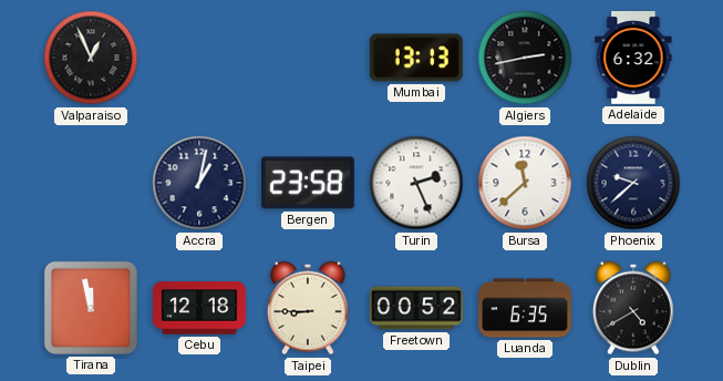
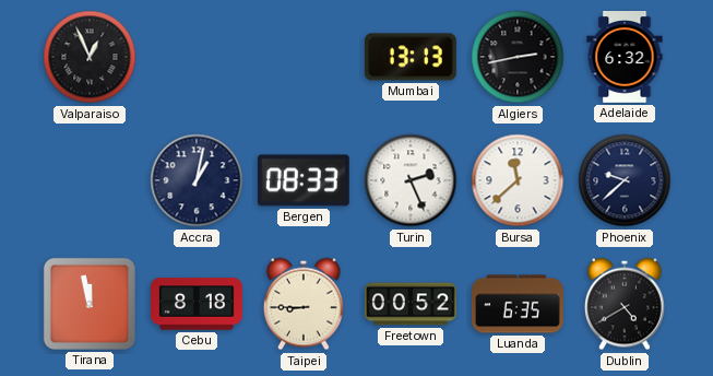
Bergen: 23:58 -> 08:33 (304, 180)
Cebu: 12:18 -> 8:18 (198, 304)
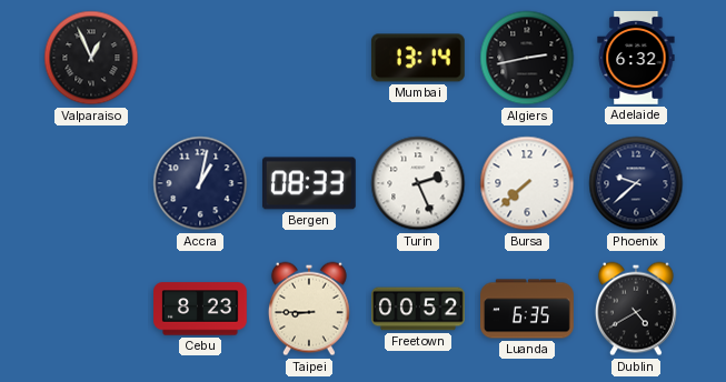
Mumbai: 13:13 -> 13:14 (418, 58)
Bursa: 11:38 -> 7:38 (527, 183)
Tirana: 11:58 -> none (90, 304)
Cebu: 8:18 -> 8:23 (201, 309)
